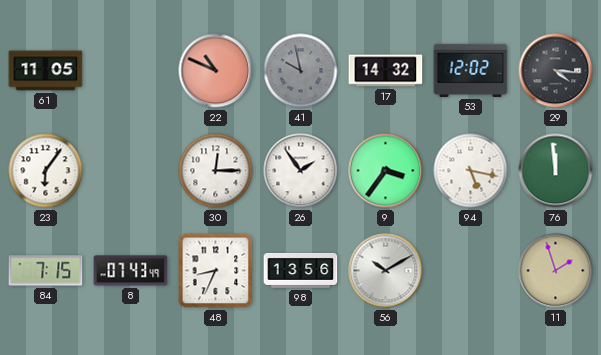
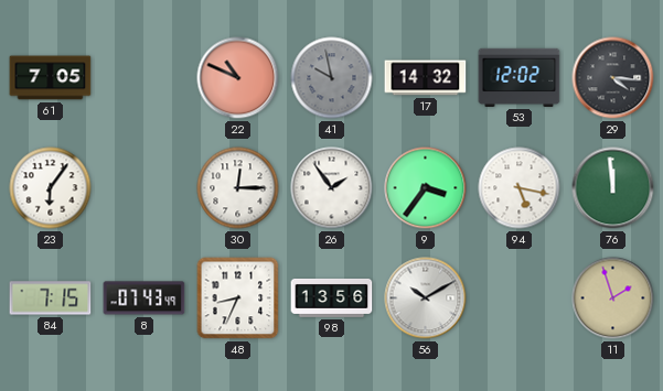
61: 11:05 -> 7:05 (51, 78)
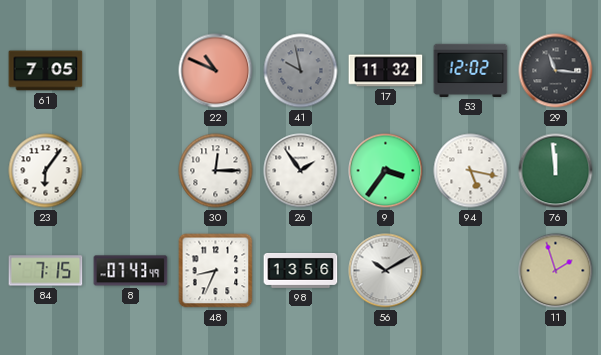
17: 14:32 -> 11:32 (386, 71)
29: 4:16 -> 11:16 (556, 71)
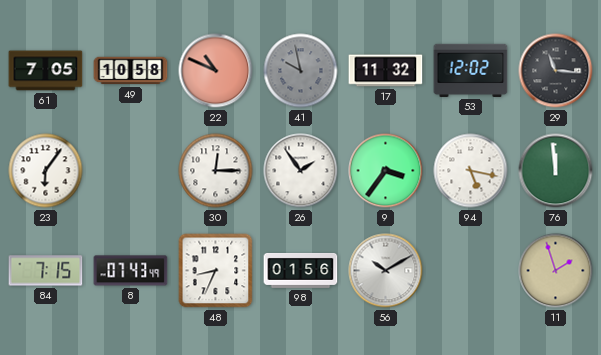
49: none -> 10:58 (131, 71)
98: 13:56 -> 01:56 (301, 270)
